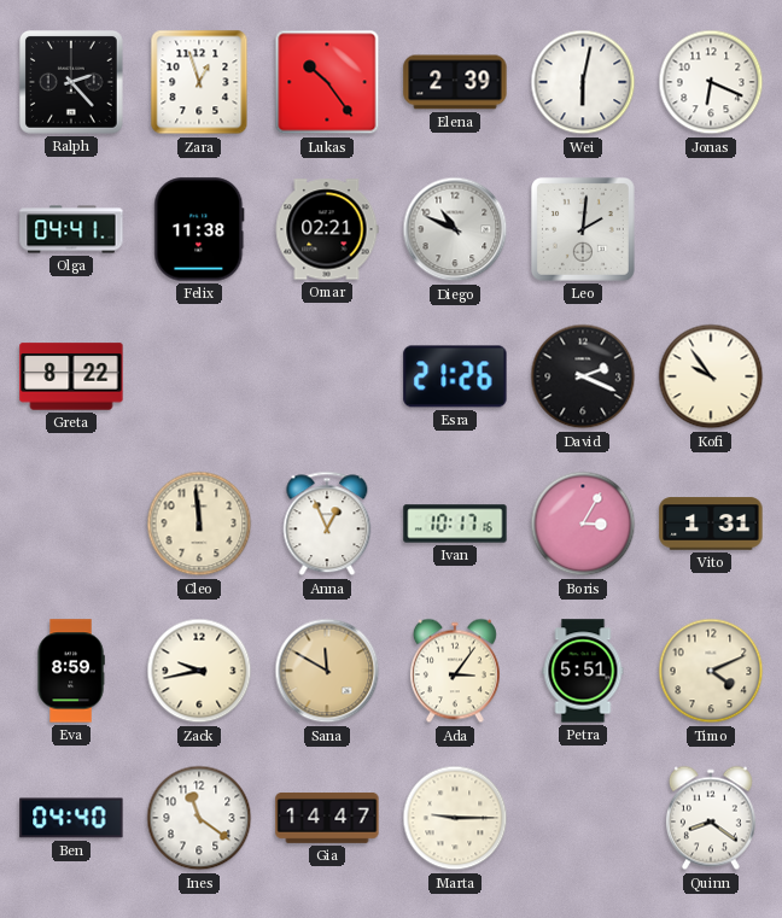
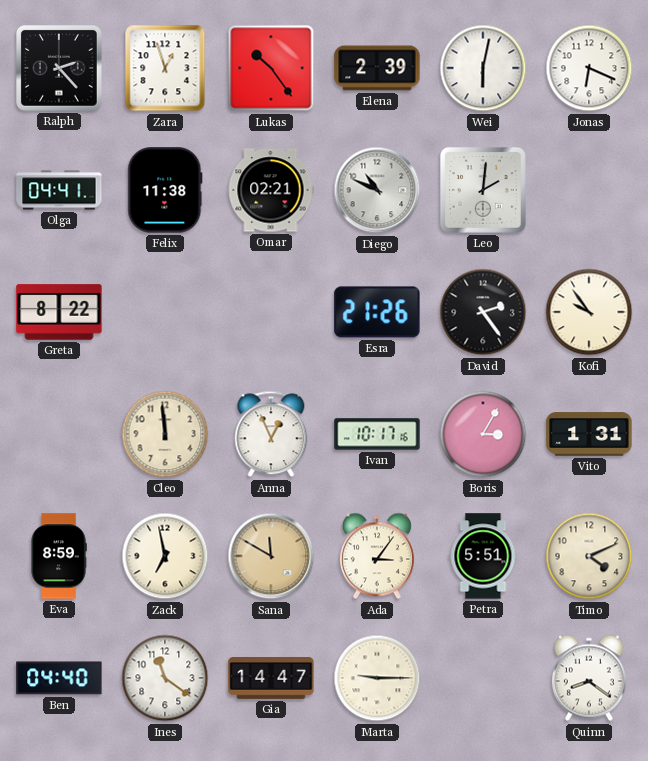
David: 2:19 -> 2:24 (483, 312)
Zack: 9:43 -> 6:58 (165, 556)
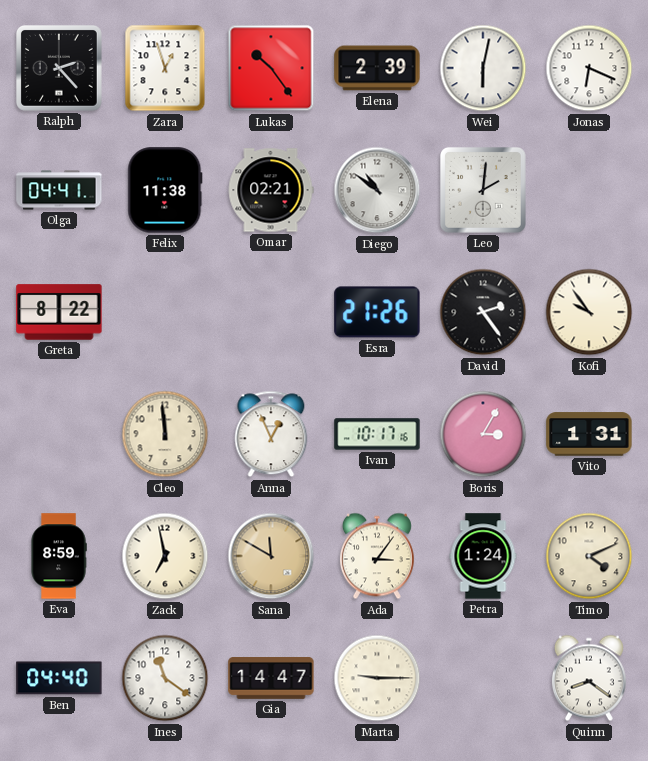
Diego: 10:49 -> 10:51 (377, 190)
Petra: 5:51 -> 1:24 (483, 556)
